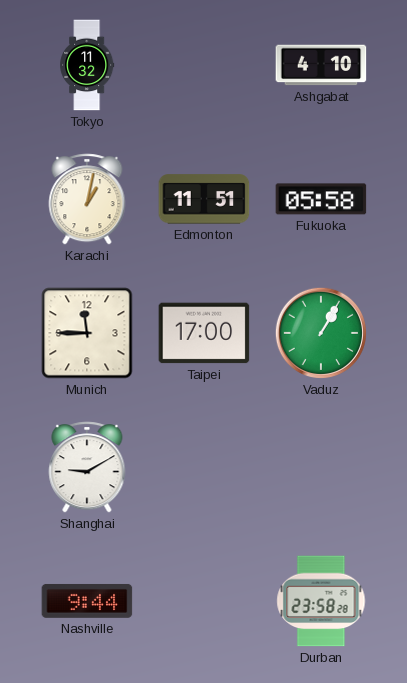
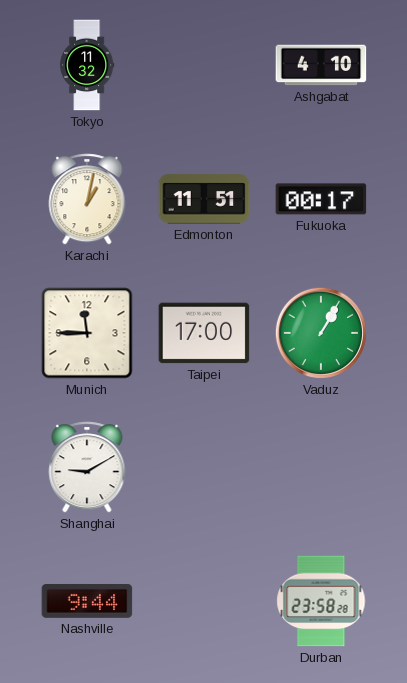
Fukuoka: 05:58 -> 00:17 (321, 199)
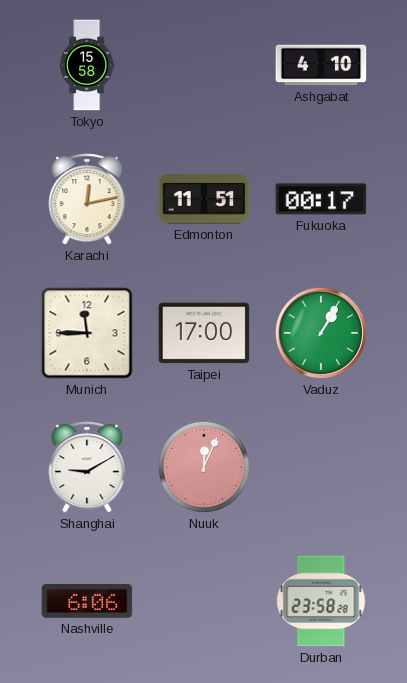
Tokyo: 11:32 -> 15:58 (87, 65)
Karachi: 1:02 -> 12:13 (87, 199)
Nuuk: none -> 12:04 (204, 467)
Nashville: 9:44 -> 6:06 (87, 601)
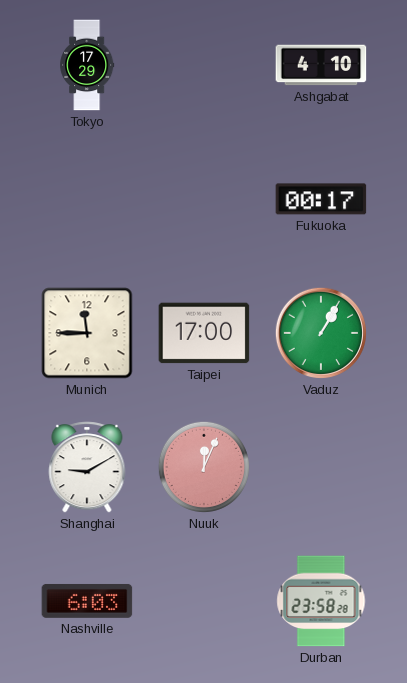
Tokyo: 15:58 -> 17:29 (87, 65)
Karachi: 12:13 -> none (87, 199)
Edmonton: 11:51 -> none (204, 199)
Nashville: 6:06 -> 6:03 (87, 601)
